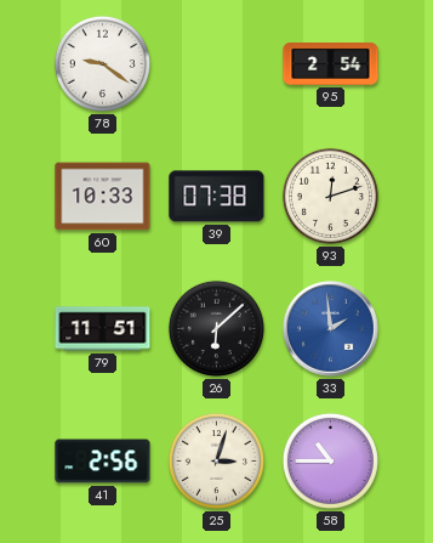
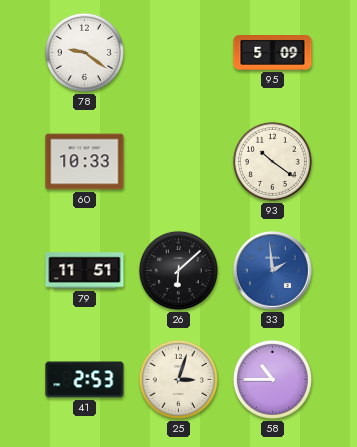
95: 2:54 -> 5:09 (273, 53)
39: 07:38 -> none (217, 197)
93: 12:12 -> 10:21 (272, 161)
41: 2:56 -> 2:53 (85, 380)
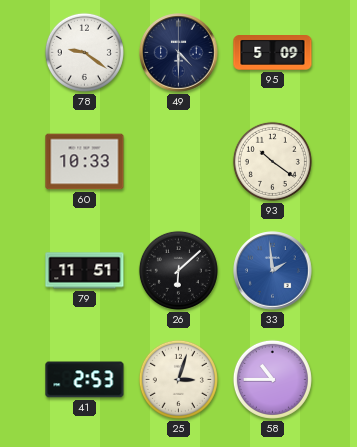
49: none -> 4:30 (179, 53)
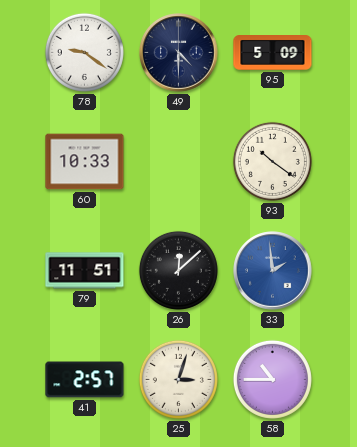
26: 6:08 -> 12:08 (178, 270)
41: 2:53 -> 2:57 (85, 380)
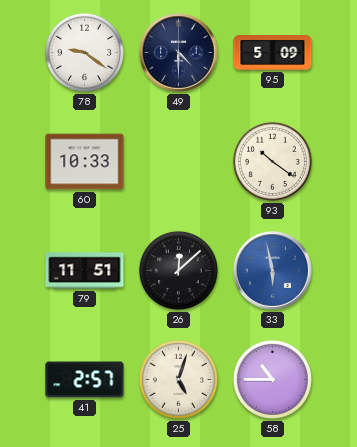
33: 1:59 -> 5:58 (273, 271)
25: 3:03 -> 5:03 (178, 379)
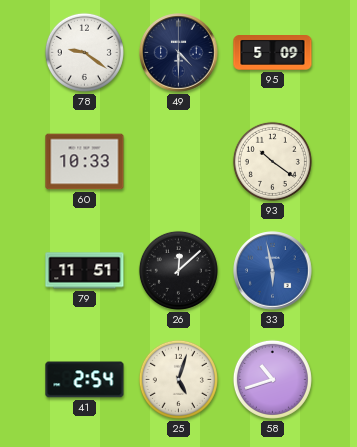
41: 2:57 -> 2:54 (85, 380)
58: 10:45 -> 10:42 (272, 379)
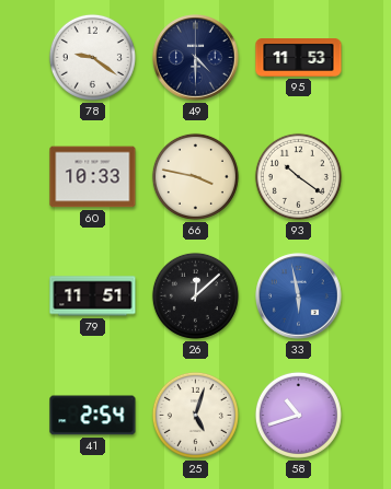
95: 5:09 -> 11:53 (299, 58)
66: none -> 3:47 (195, 176)
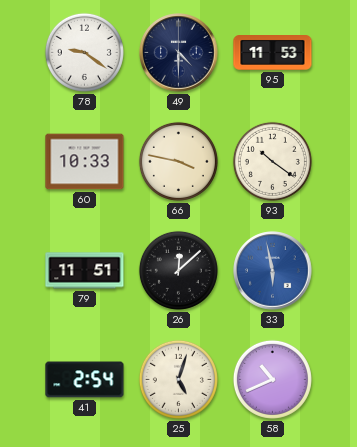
58: 10:42 -> 10:41 (272, 379)
